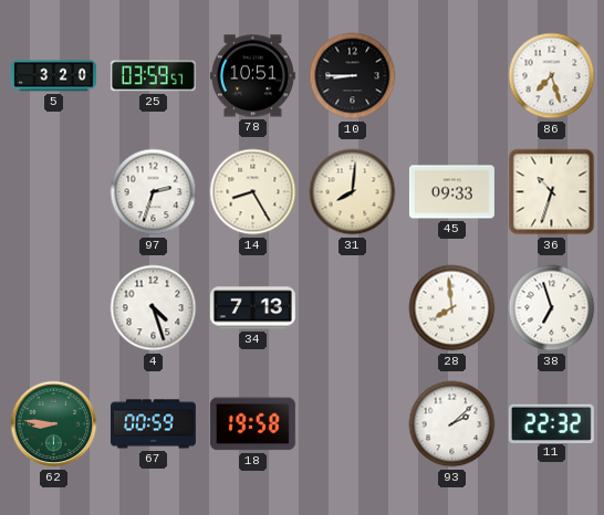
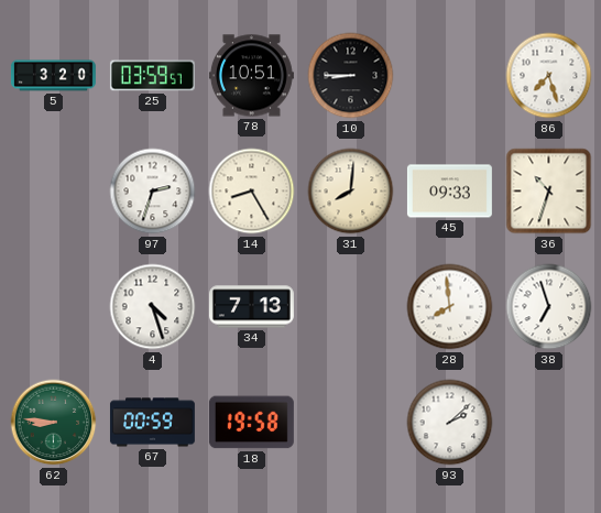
11: 22:32 -> none (551, 423)
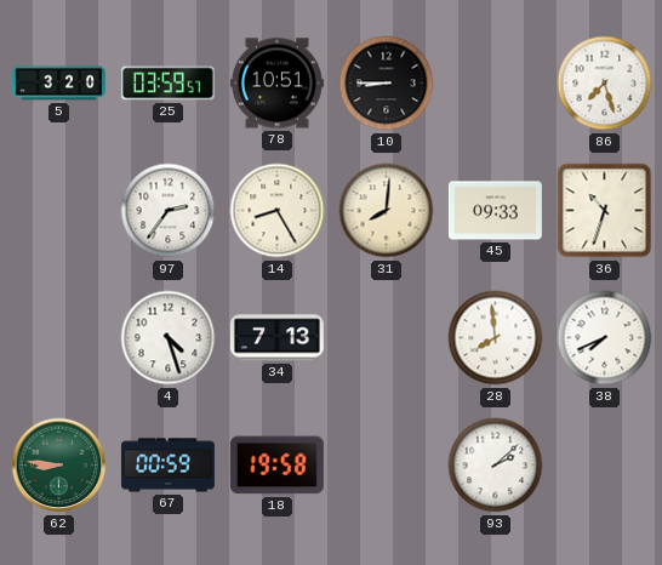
97: 2:33 -> 2:36 (169, 211)
38: 6:57 -> 7:41 (605, 338)
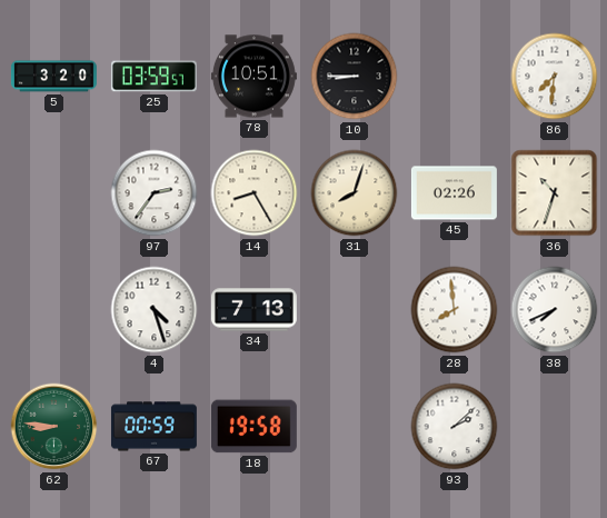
86: 7:27 -> 7:31 (555, 77)
31: 8:01 -> 8:03 (355, 193)
45: 09:33 -> 02:26 (454, 193)
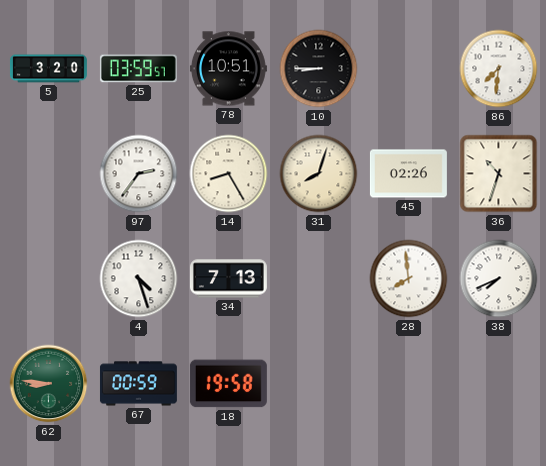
93: 2:08 -> none (455, 427)
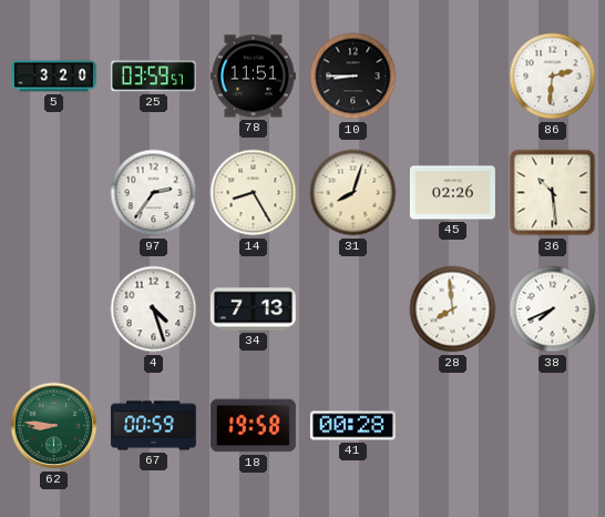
78: 10:51 -> 11:51 (253, 77)
86: 7:31 -> 2:31 (553, 77)
36: 10:33 -> 10:29 (553, 193)
41: none -> 00:28 (352, 426)
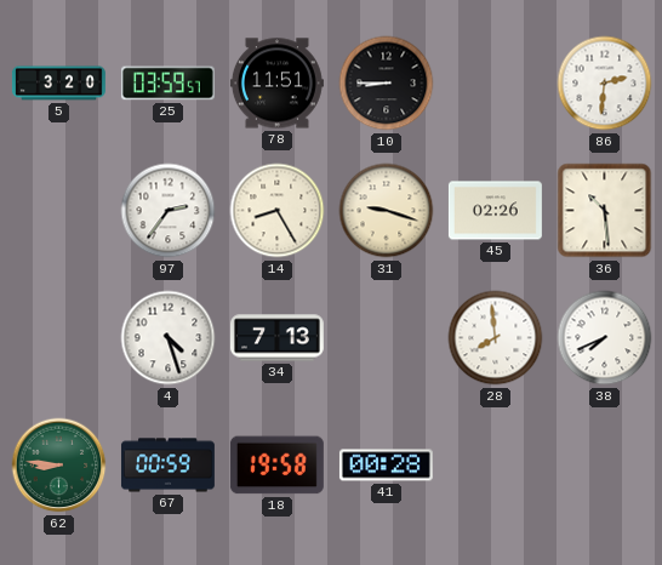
31: 8:03 -> 9:18 (387, 211)
